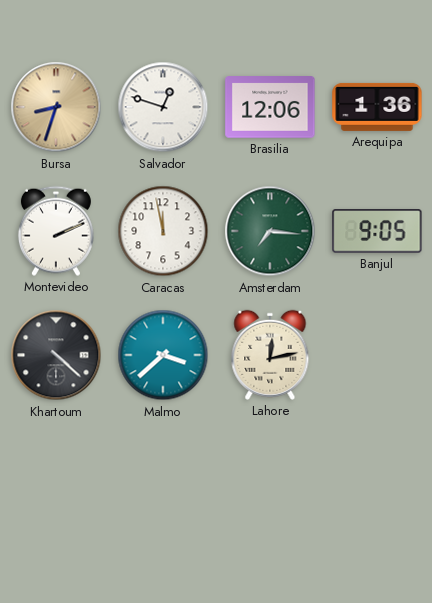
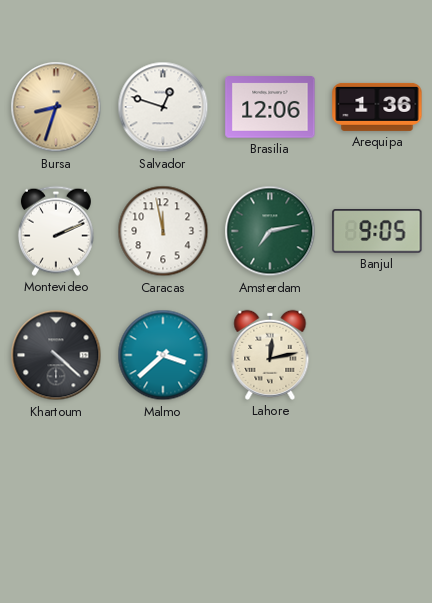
Amsterdam: 7:16 -> 7:13 (270, 231)
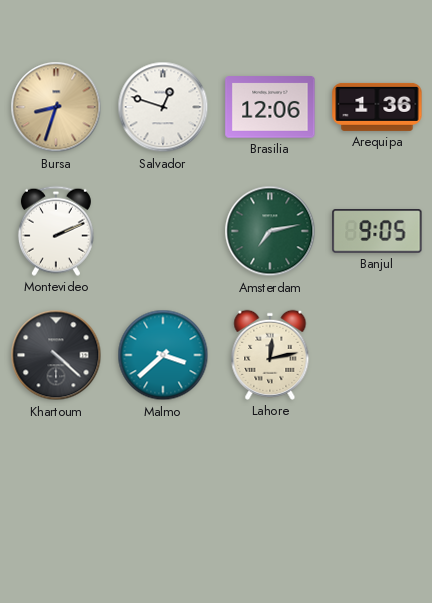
Caracas: 11:58 -> none (163, 231)
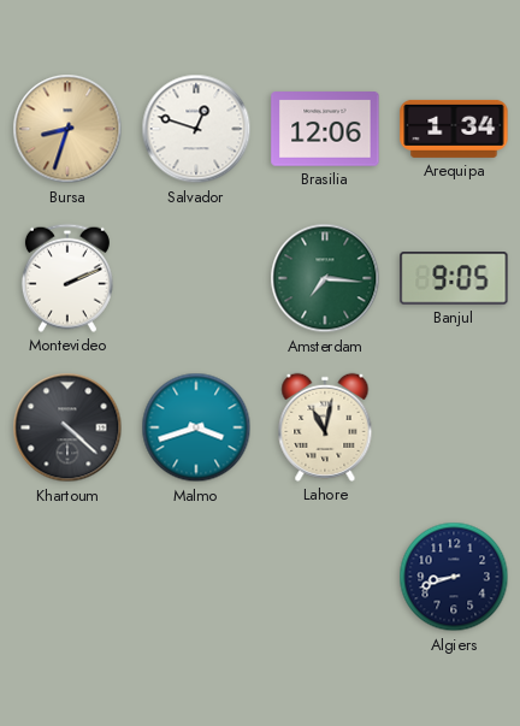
Arequipa: 1:36 -> 1:34 (454, 129)
Amsterdam: 7:13 -> 7:16 (325, 278)
Malmo: 3:38 -> 3:42 (196, 427)
Lahore: 12:13 -> 11:02 (325, 427)
Algiers: none -> 8:42 (454, 577)
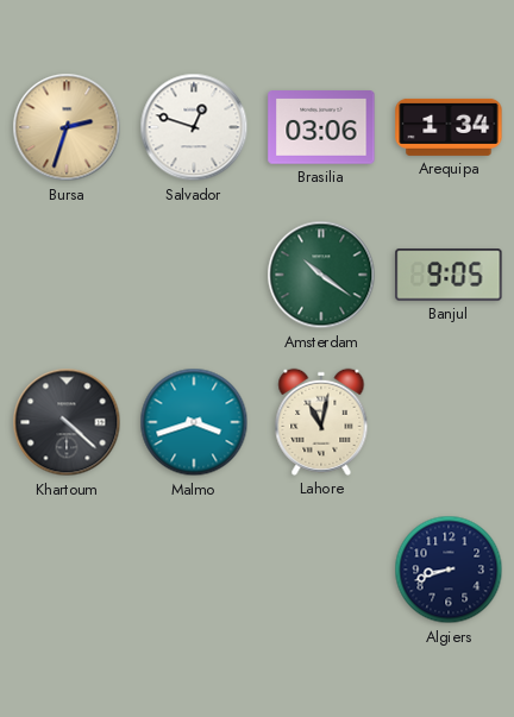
Bursa: 8:33 -> 2:33 (67, 127)
Brasilia: 12:06 -> 03:06 (321, 127)
Montevideo: 2:11 -> none (67, 278)
Amsterdam: 7:16 -> 10:21 (321, 275)
